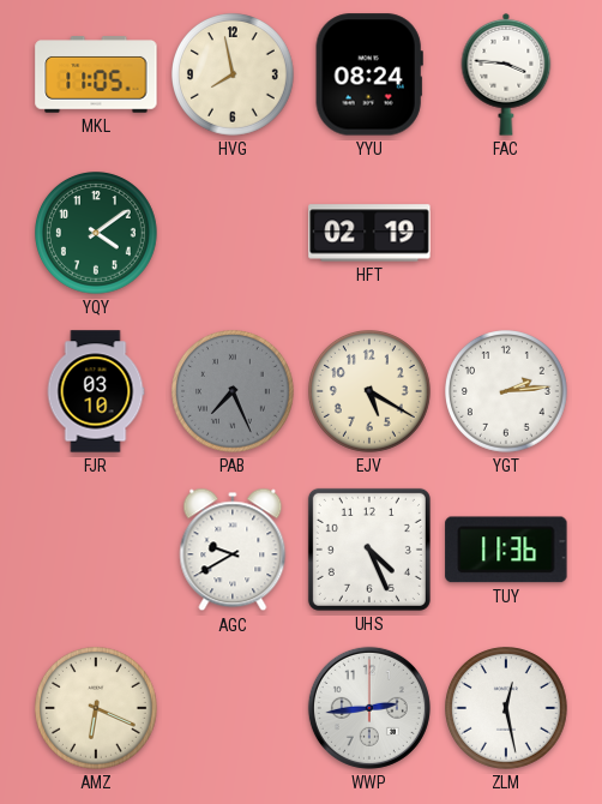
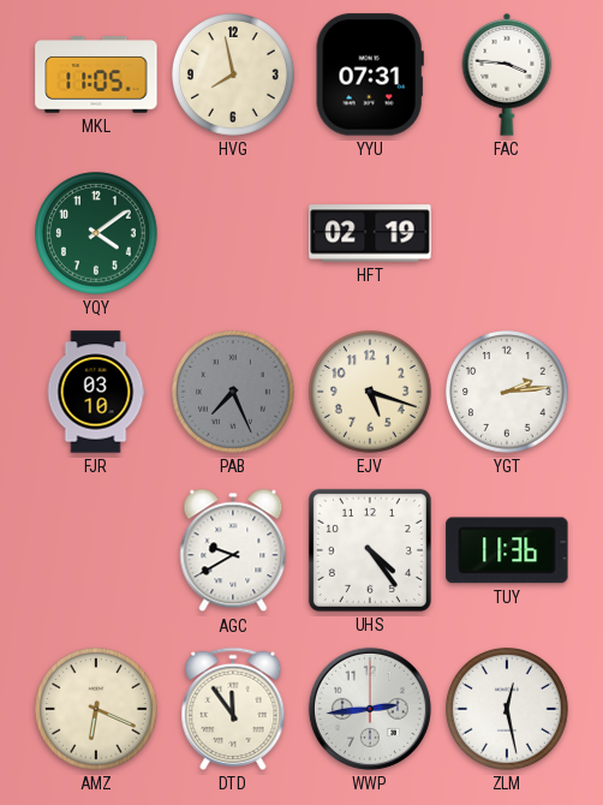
YYU: 08:24 -> 07:31 (370, 74)
EJV: 5:20 -> 5:18 (371, 393)
UHS: 4:26 -> 4:24 (370, 550)
DTD: none -> 11:54 (233, 709)
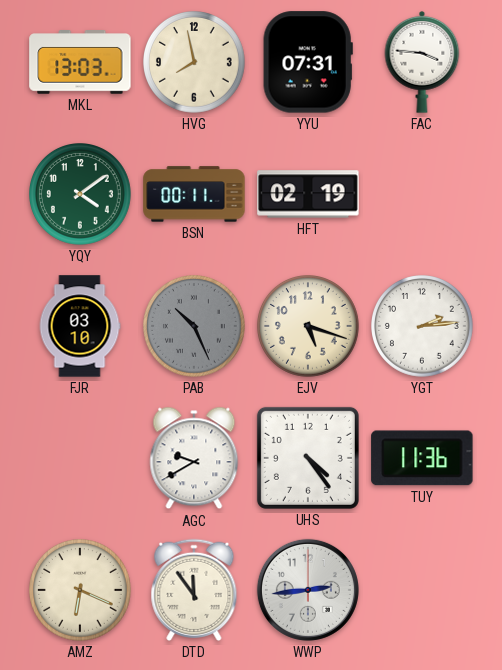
MKL: 11:05 -> 13:03 (80, 62)
BSN: none -> 00:11 (194, 194)
PAB: 7:26 -> 10:26 (195, 327)
ZLM: 12:28 -> none (508, 710)
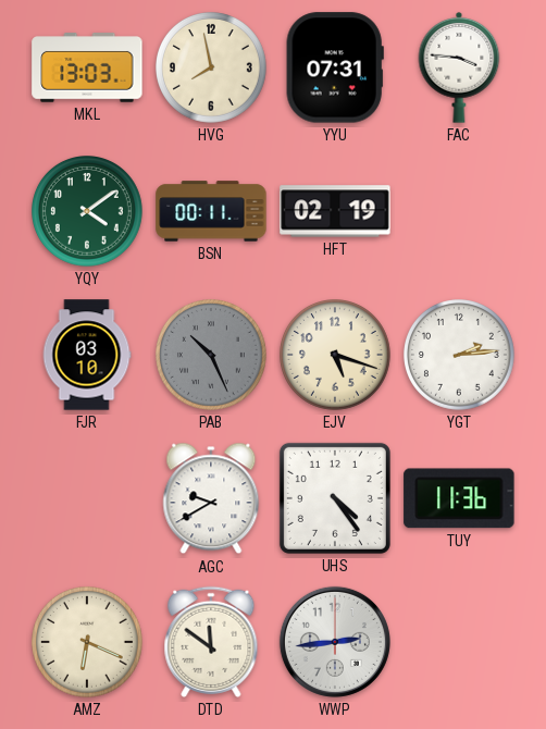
DTD: 11:54 -> 11:51 (211, 642)
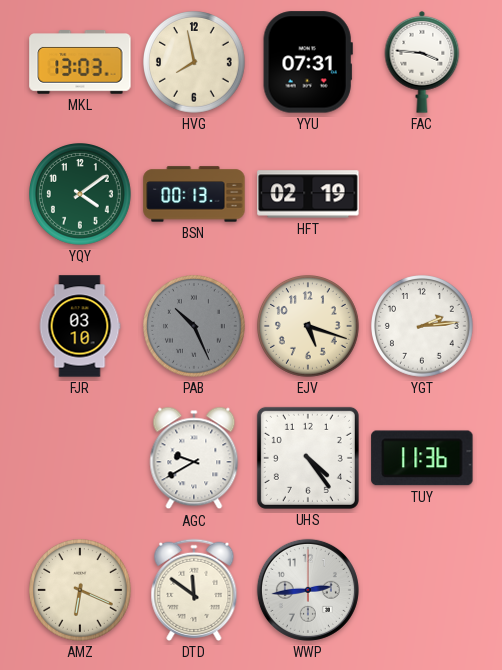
BSN: 00:11 -> 00:13 (194, 194)
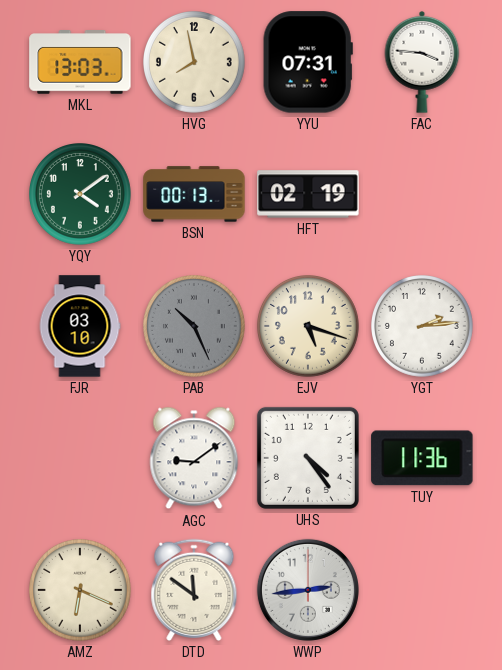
AGC: 9:40 -> 9:09 (194, 458)
